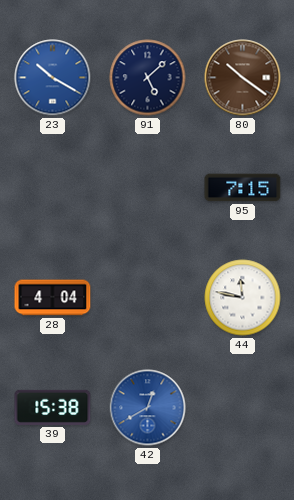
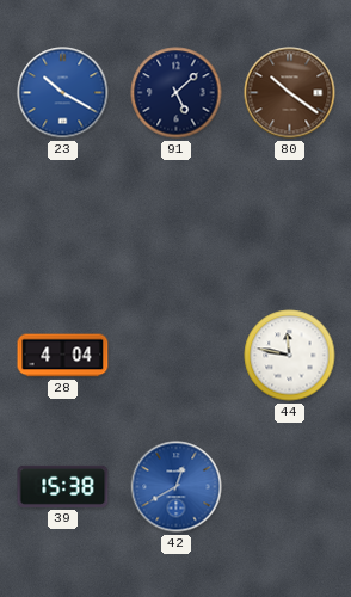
95: 7:15 -> none (243, 188)
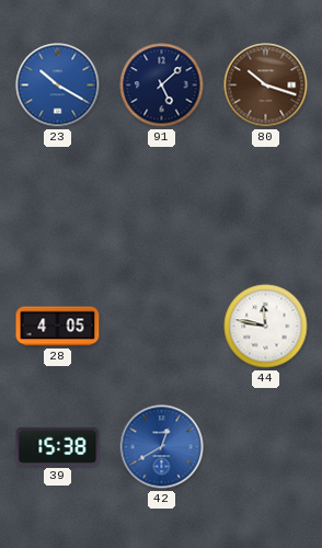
80: 10:21 -> 10:18 (266, 85)
28: 4:04 -> 4:05 (58, 327)
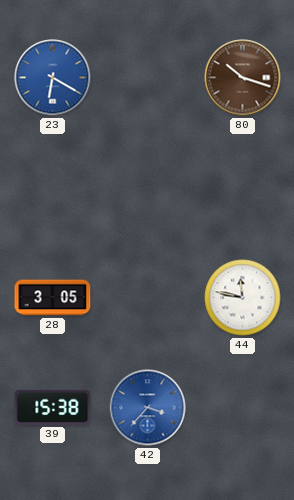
23: 10:20 -> 6:20 (53, 78)
91: 5:08 -> none (162, 85)
28: 4:05 -> 3:05 (53, 298)
42: 12:40 -> 3:37 (148, 408)
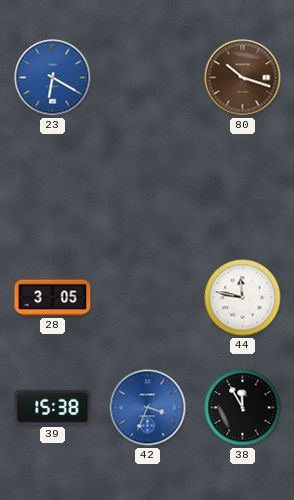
42: 3:37 -> 3:34 (148, 408)
38: none -> 11:55 (243, 408)
